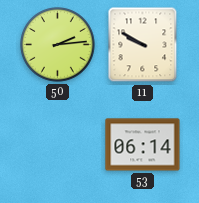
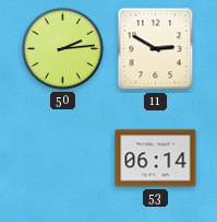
11: 9:50 -> 2:50 (156, 49)
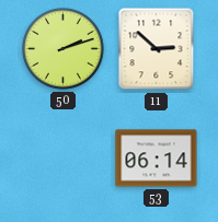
50: 2:14 -> 2:12 (64, 49)
11: 2:50 -> 2:52 (157, 49)
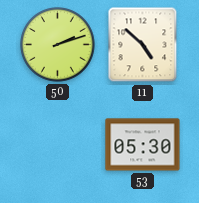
11: 2:52 -> 4:52 (143, 45)
53: 06:14 -> 05:30 (143, 145)
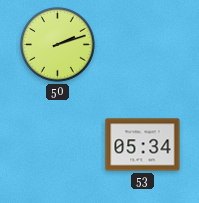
11: 4:52 -> none (143, 45)
53: 05:30 -> 05:34 (143, 145)
